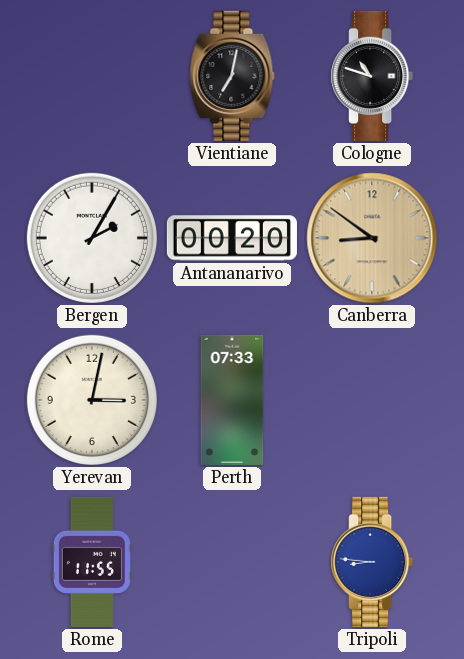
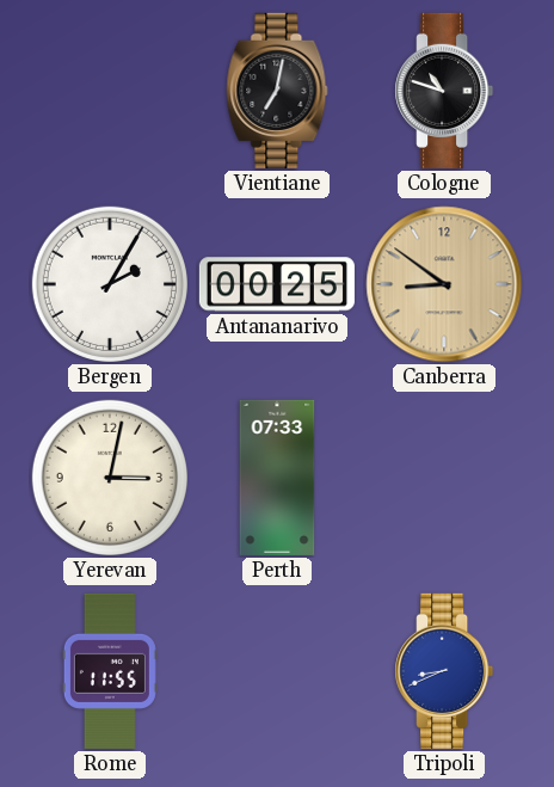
Antananarivo: 00:20 -> 00:25 (277, 284)
Tripoli: 8:46 -> 8:41 (444, 671)
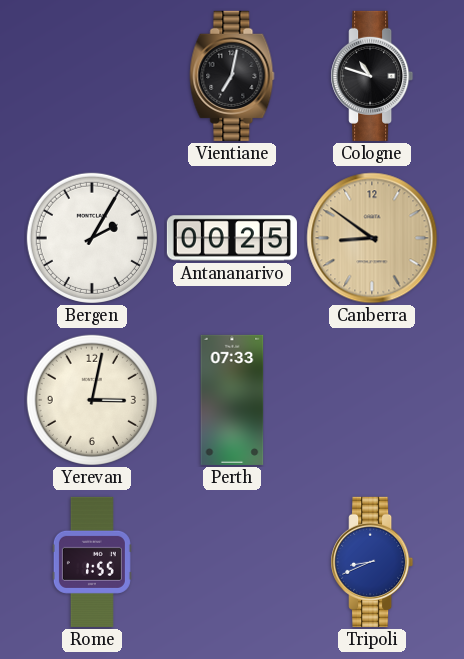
Rome: 11:55 -> 1:55 (92, 562)
